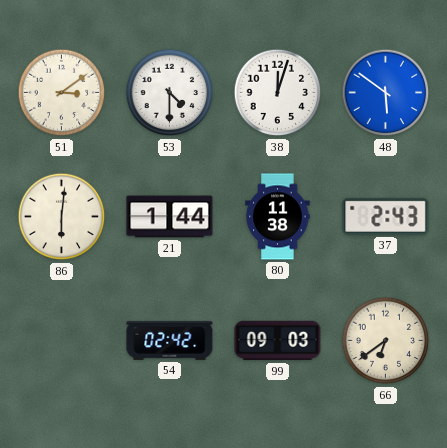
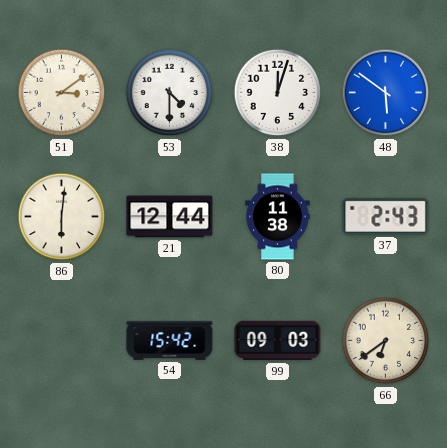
21: 1:44 -> 12:44 (170, 217)
54: 02:42 -> 15:42 (170, 340)
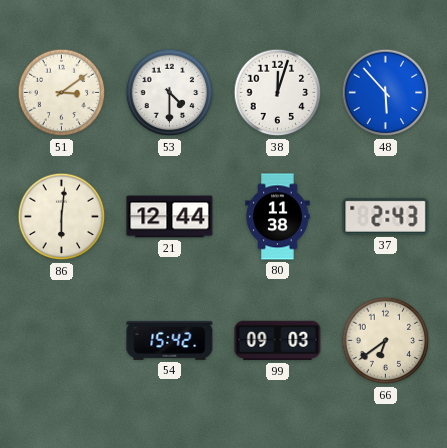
48: 5:51 -> 5:53 (386, 93)
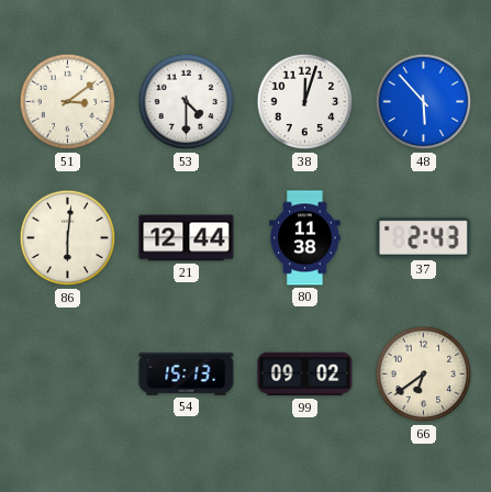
54: 15:42 -> 15:13 (187, 373)
99: 09:03 -> 09:02 (305, 374)
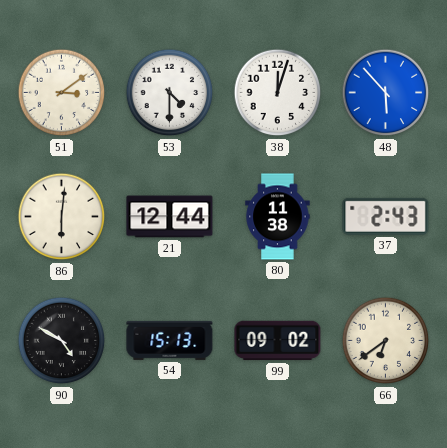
90: none -> 4:50 (62, 341)
